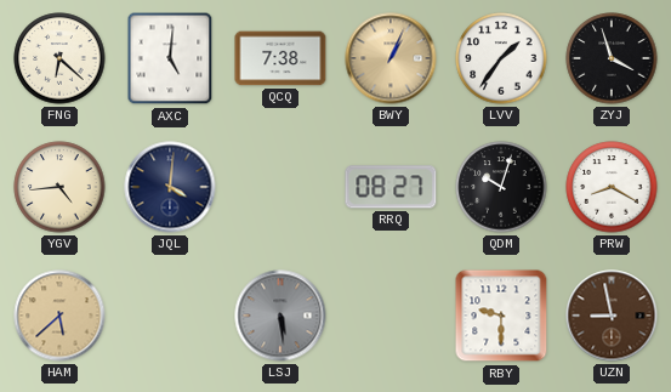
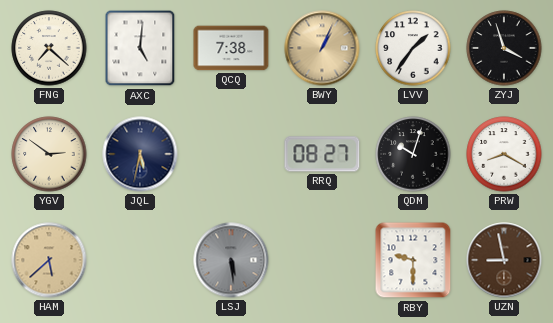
FNG: 6:22 -> 7:22 (49, 48)
YGV: 4:44 -> 2:51 (49, 154)
JQL: 4:01 -> 5:32 (140, 154)
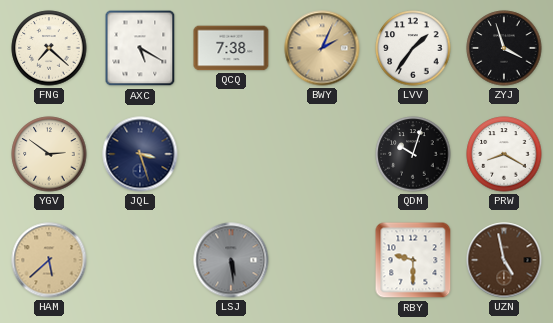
AXC: 5:01 -> 5:20 (140, 48)
BWY: 1:04 -> 2:04 (322, 48)
JQL: 5:32 -> 3:27 (140, 154)
RRQ: 08:27 -> none (322, 154)
UZN: 8:58 -> 4:58 (504, 260)
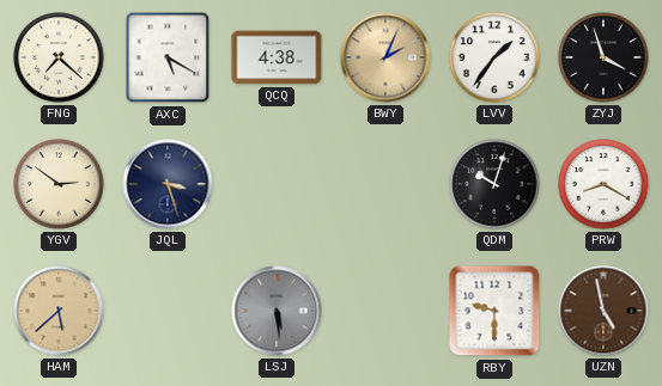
QCQ: 7:38 -> 4:38 (277, 57)
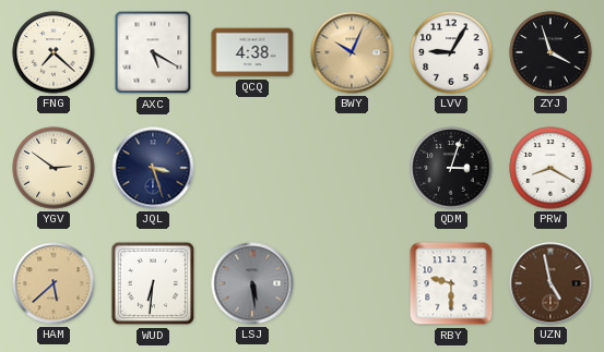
BWY: 2:04 -> 10:04 (352, 52)
LVV: 1:36 -> 9:05 (451, 52)
QDM: 10:03 -> 3:03 (451, 168)
WUD: none -> 6:31 (153, 283)
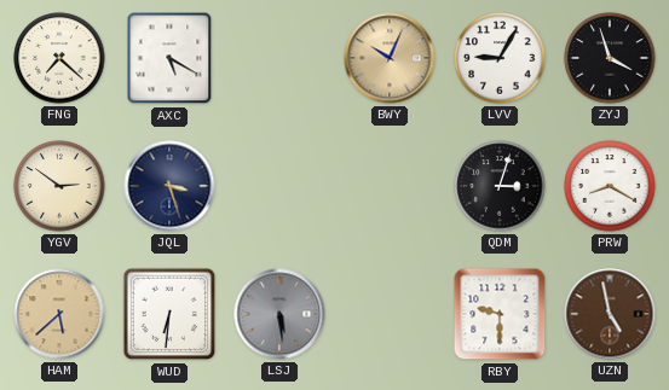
QCQ: 4:38 -> none (252, 52)
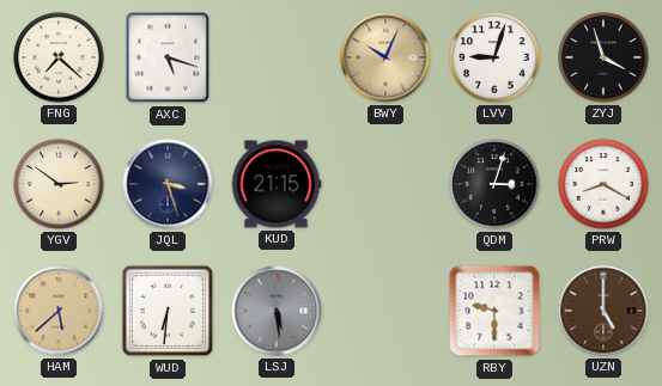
AXC: 5:20 -> 5:18 (168, 57)
LVV: 9:05 -> 9:03 (494, 57)
KUD: none -> 21:15 (277, 184)
UZN: 4:58 -> 5:00 (603, 311)
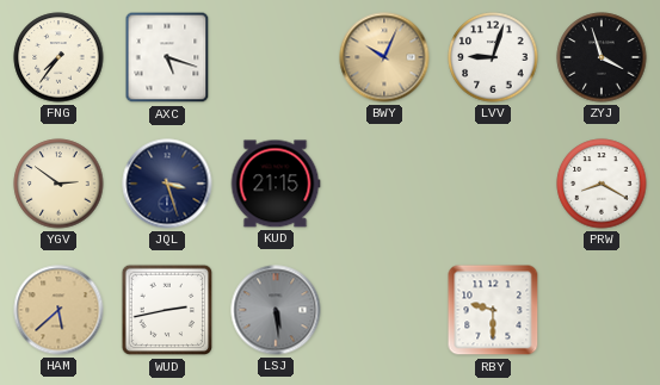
FNG: 7:22 -> 7:36 (58, 57)
QDM: 3:03 -> none (494, 184)
WUD: 6:31 -> 2:43 (167, 310)
UZN: 5:00 -> none (603, 311)
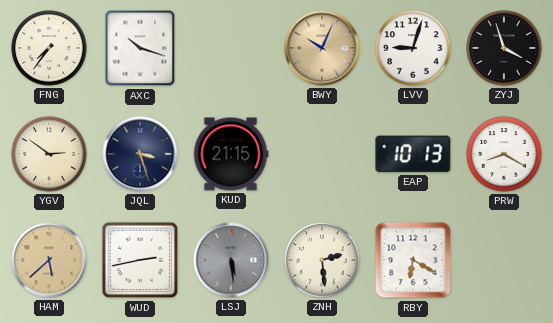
AXC: 5:18 -> 10:18 (140, 48)
EAP: none -> 10:13 (413, 154)
ZNH: none -> 2:29 (322, 260)
RBY: 9:30 -> 6:20 (413, 260)
